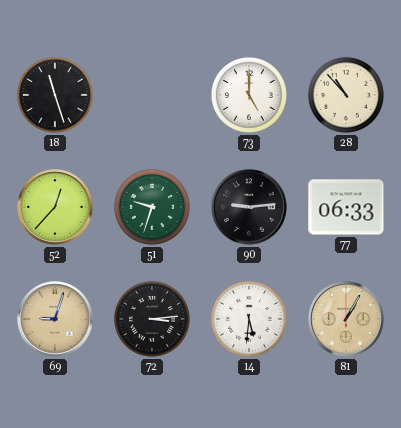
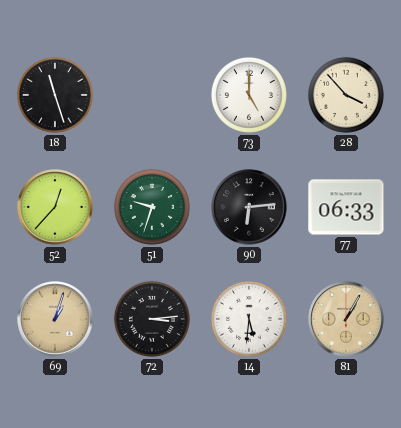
28: 10:53 -> 3:53 (346, 95)
90: 9:14 -> 6:14 (249, 207)
69: 9:03 -> 1:03 (55, 319)
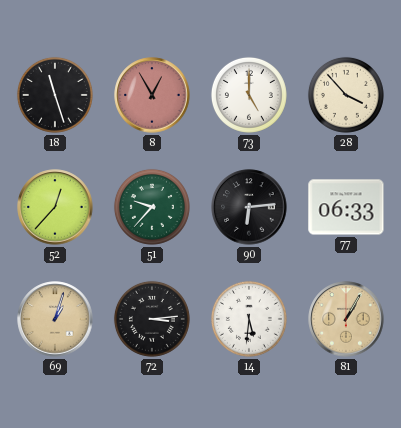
8: none -> 12:55 (152, 95)
51: 9:33 -> 9:37 (152, 207)
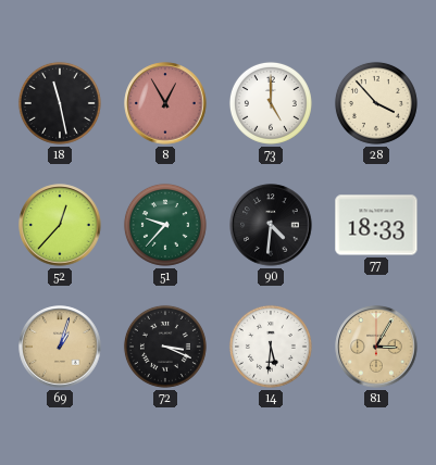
18: 11:27 -> 11:28 (60, 103)
90: 6:14 -> 4:31 (271, 225)
77: 06:33 -> 18:33 (376, 225)
72: 3:14 -> 3:19 (165, 347)
81: 1:05 -> 3:05 (376, 347)
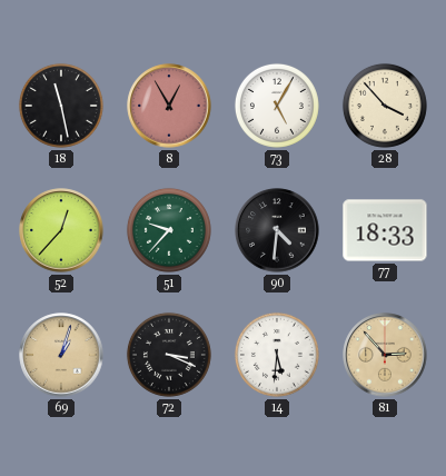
73: 5:00 -> 5:05 (277, 106)
81: 3:05 -> 2:53 (385, 355)
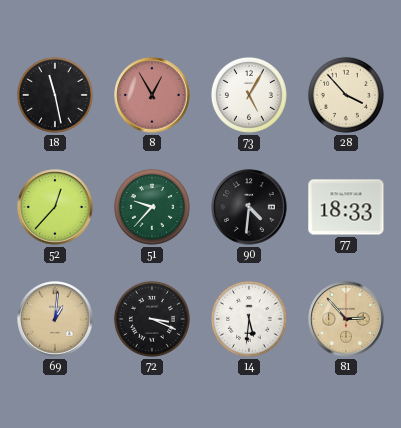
69: 1:03 -> 1:01 (55, 319)
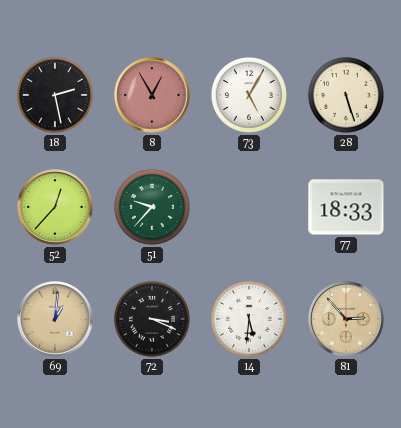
18: 11:28 -> 2:28 (55, 95)
28: 3:53 -> 5:27 (346, 95)
90: 4:31 -> none (249, 207)
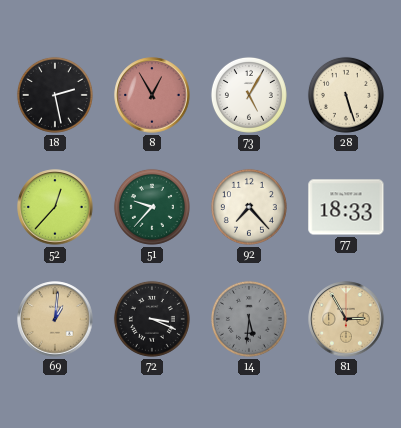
92: none -> 7:23 (249, 207)
14 dial: white -> grey (249, 319)
81: 2:53 -> 2:55 (346, 319)
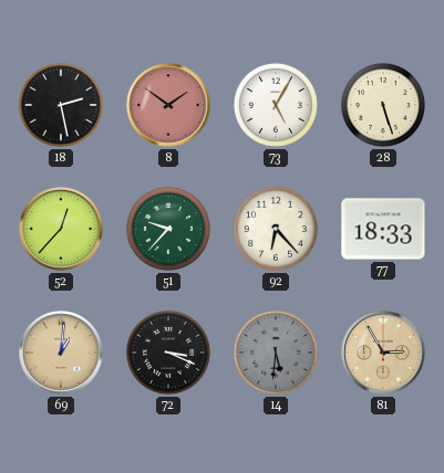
8: 12:55 -> 1:51 (168, 105)
92: 7:23 -> 6:23 (276, 229)
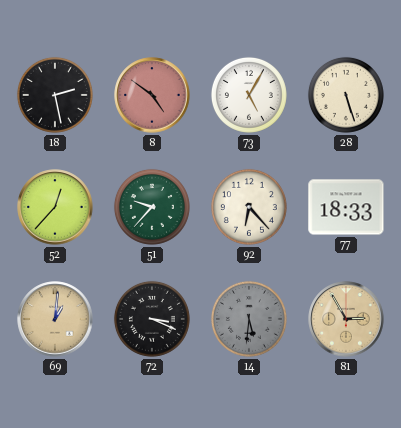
8: 1:51 -> 4:51 (152, 95)
